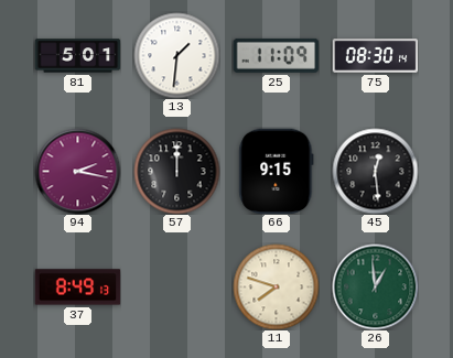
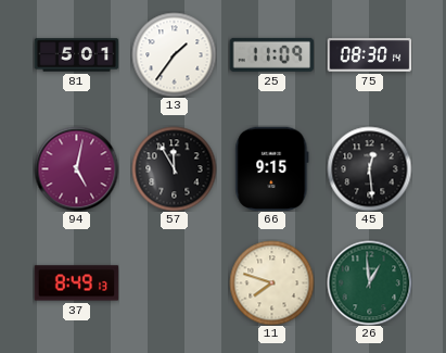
13: 1:31 -> 1:36 (174, 54)
94: 2:17 -> 5:02 (76, 168)
57: 12:00 -> 11:55 (174, 168)
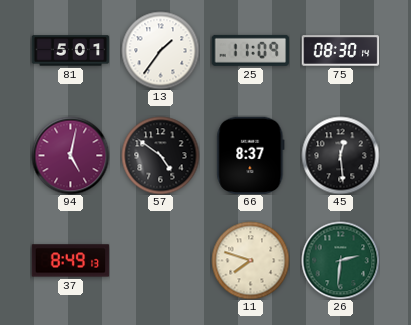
57: 11:55 -> 4:51 (160, 155)
66: 9:15 -> 8:37 (251, 155)
26: 12:59 -> 2:31 (340, 260)
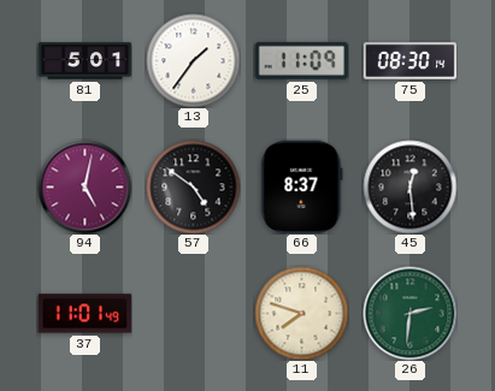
37: 8:49 -> 11:01 (84, 314)
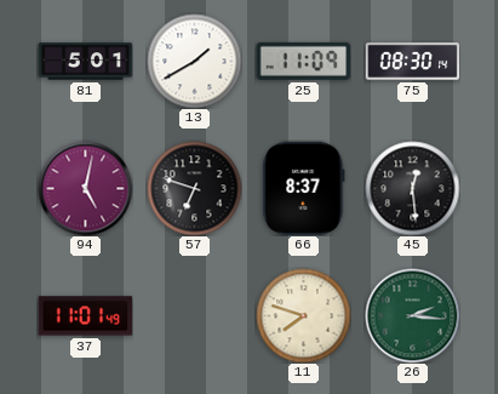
13: 1:36 -> 1:40 (194, 61)
57: 4:51 -> 6:48 (194, 188)
26: 2:31 -> 2:16 (412, 315)
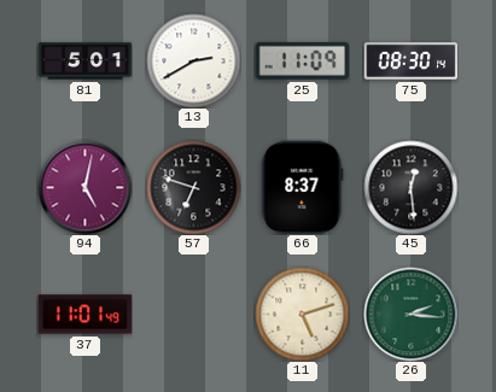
13: 1:40 -> 2:40 (193, 60)
11: 7:48 -> 5:12 (302, 314)
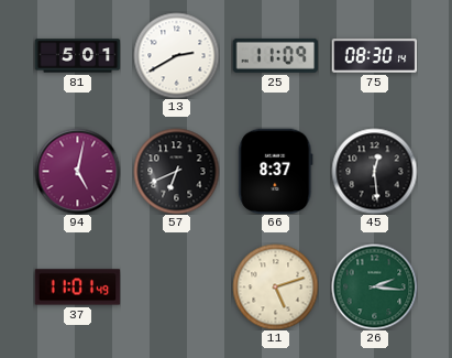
57: 6:48 -> 6:41 (176, 171)
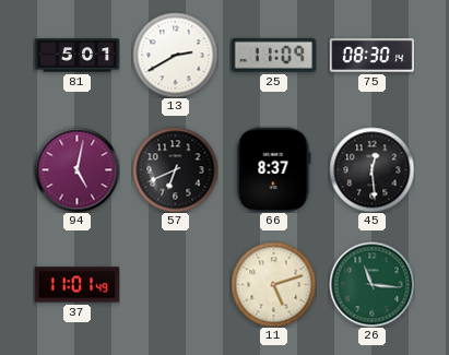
26: 2:16 -> 11:16 (371, 284)
